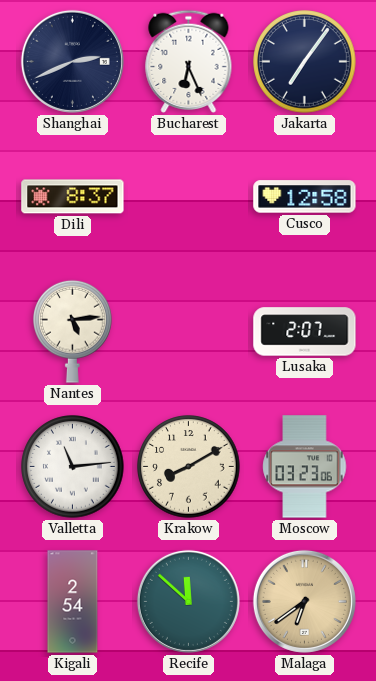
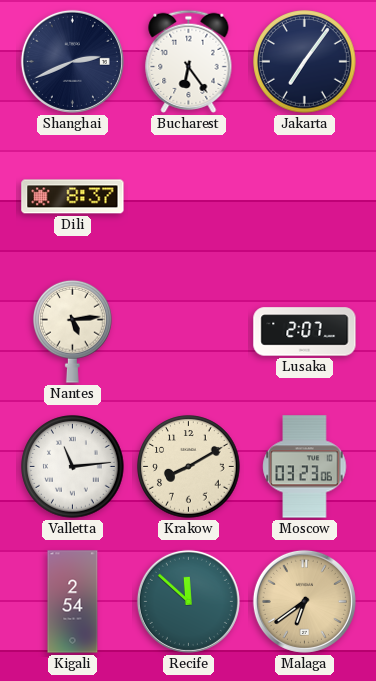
Bucharest: 6:26 -> 6:24 (189, 61)
Cusco: 12:58 -> none (305, 197)
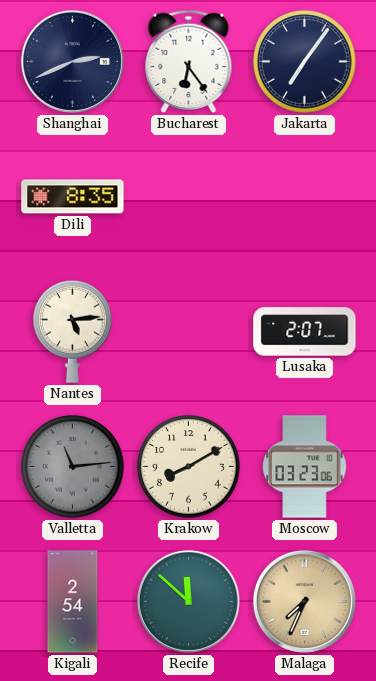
Dili: 8:37 -> 8:35 (73, 197)
Valletta dial: white -> grey (73, 467)
Malaga: 6:39 -> 7:34 (304, 601)
